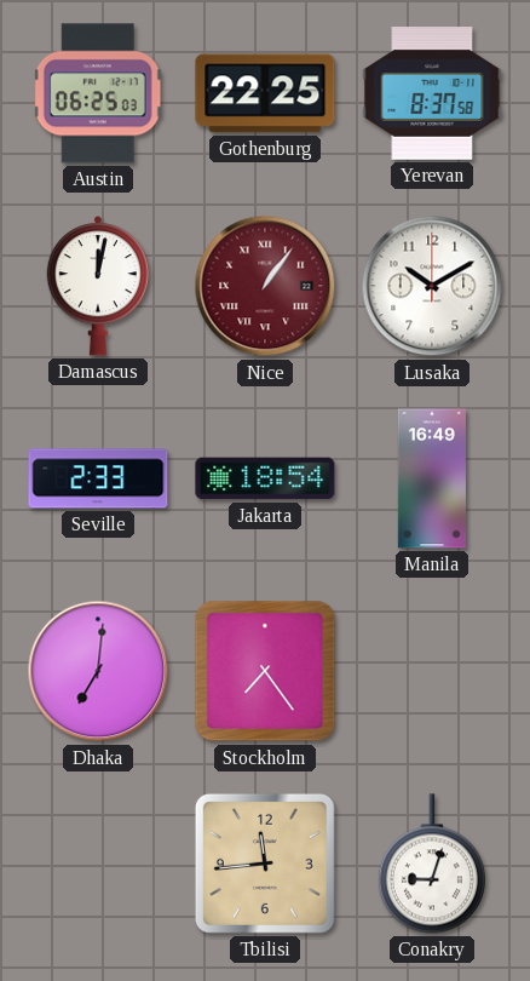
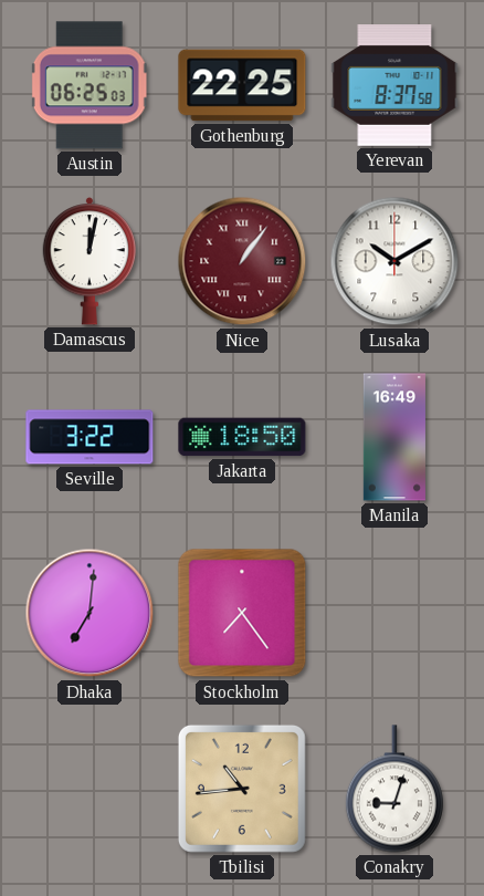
Seville: 2:33 -> 3:22 (90, 437)
Jakarta: 18:54 -> 18:50 (242, 437)
Tbilisi: 11:44 -> 10:44 (242, 789)
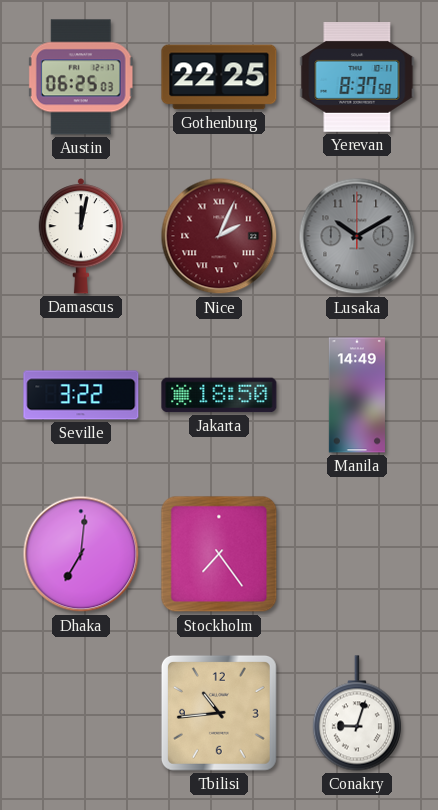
Nice: 1:06 -> 2:04 (219, 236)
Lusaka dial: white -> grey (357, 236)
Manila: 16:49 -> 14:49 (357, 395)
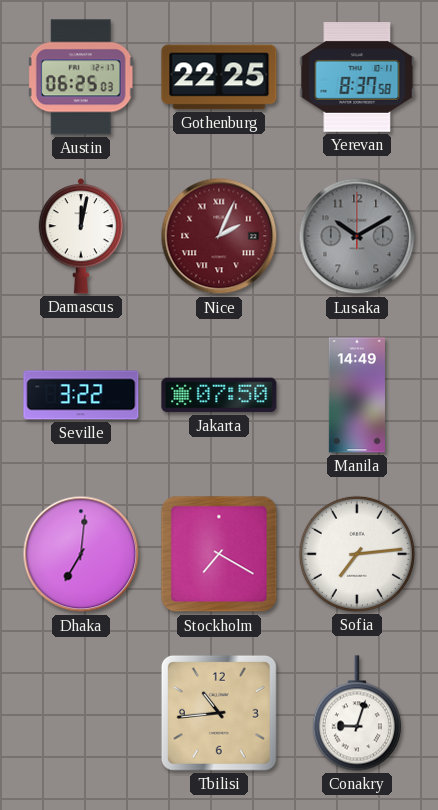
Jakarta: 18:50 -> 07:50 (219, 395)
Stockholm: 7:24 -> 7:20 (219, 554)
Sofia: none -> 7:14 (357, 554)
